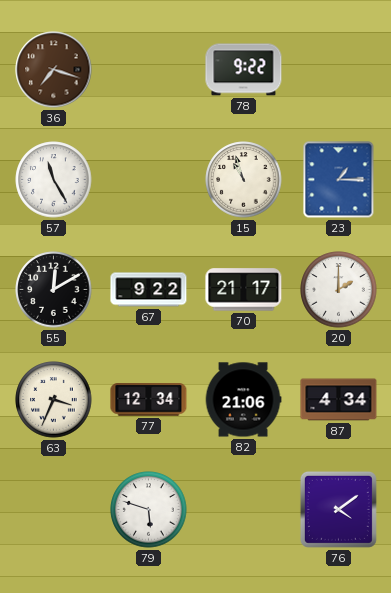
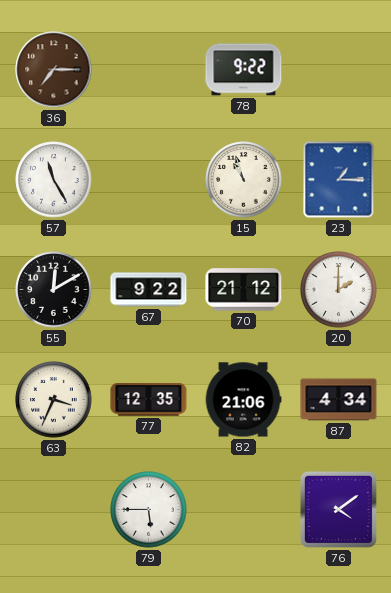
36: 7:18 -> 7:15 (54, 70)
70: 21:17 -> 21:12 (244, 290)
77: 12:34 -> 12:35 (149, 400)
79: 5:48 -> 5:45 (149, 510)
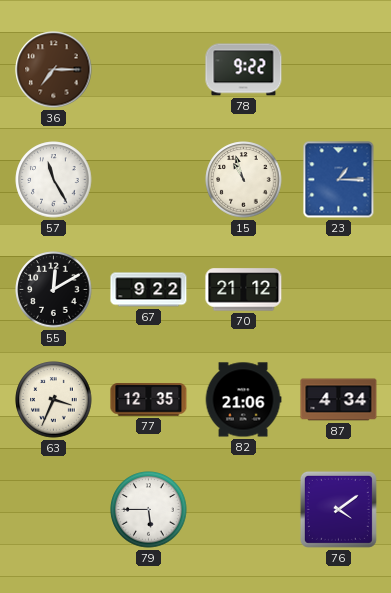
20: 2:00 -> none (339, 290)
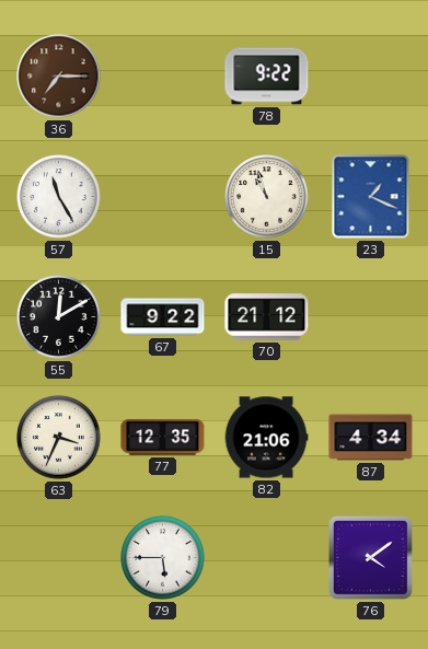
23: 1:15 -> 1:19 (371, 197)
